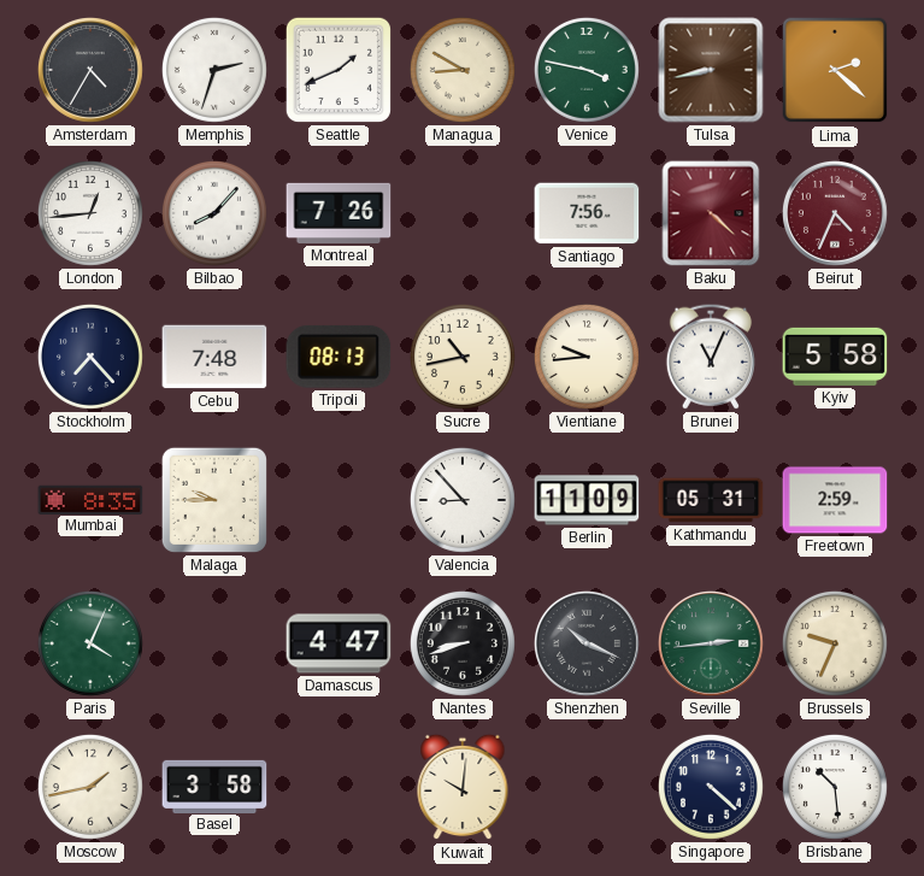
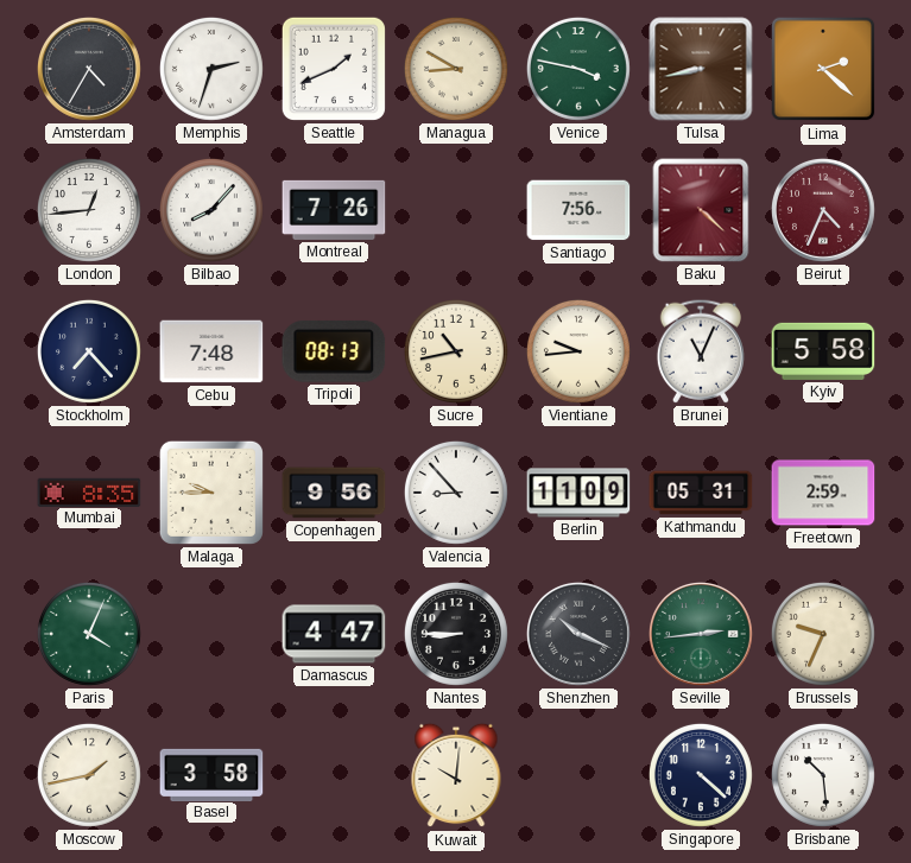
Copenhagen: none -> 9:56 (334, 493)
Nantes: 8:42 -> 8:45 (456, 634)
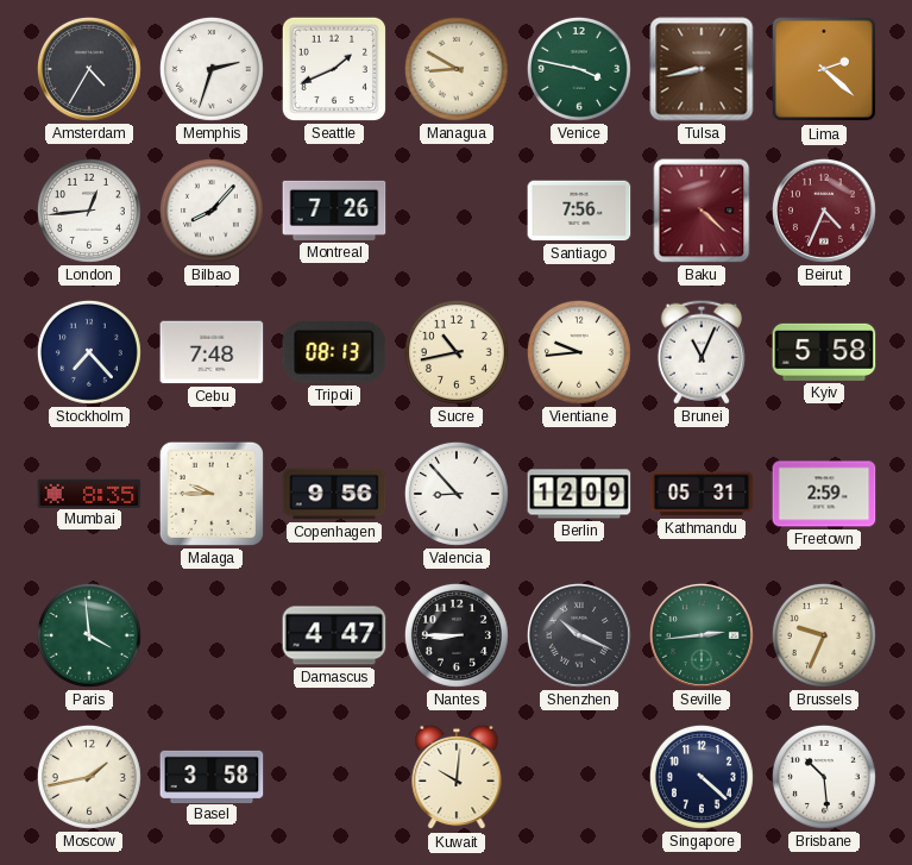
Berlin: 11:09 -> 12:09 (579, 494)
Paris: 4:04 -> 3:59 (89, 635)
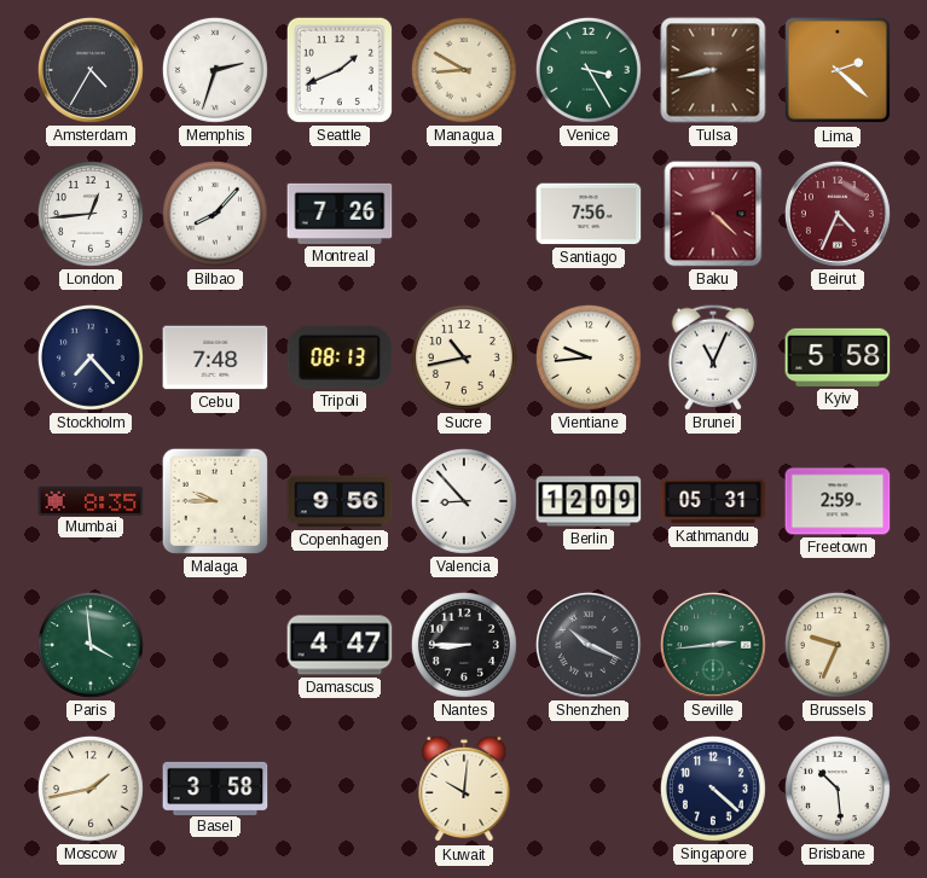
Venice: 3:47 -> 3:25 (589, 70)
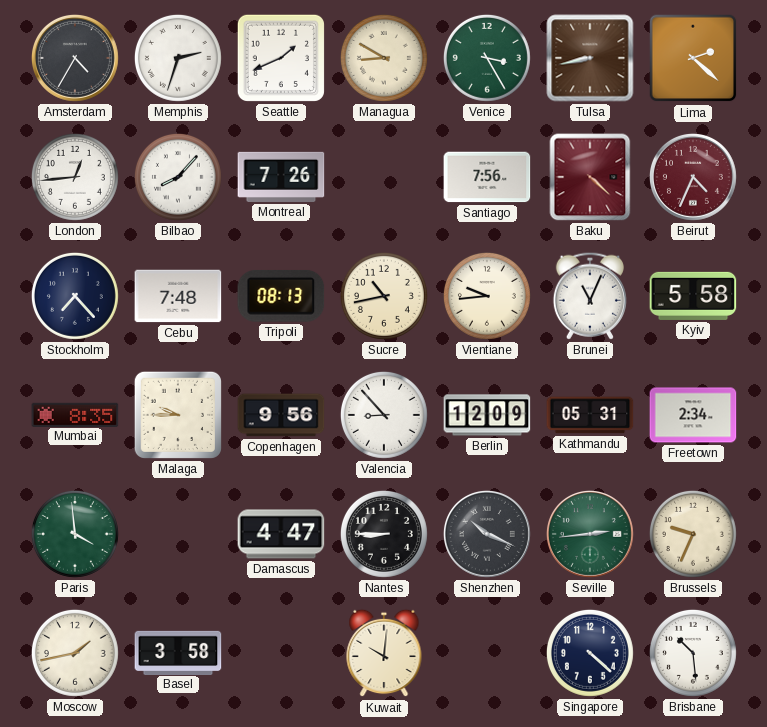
Freetown: 2:59 -> 2:34 (693, 415)
